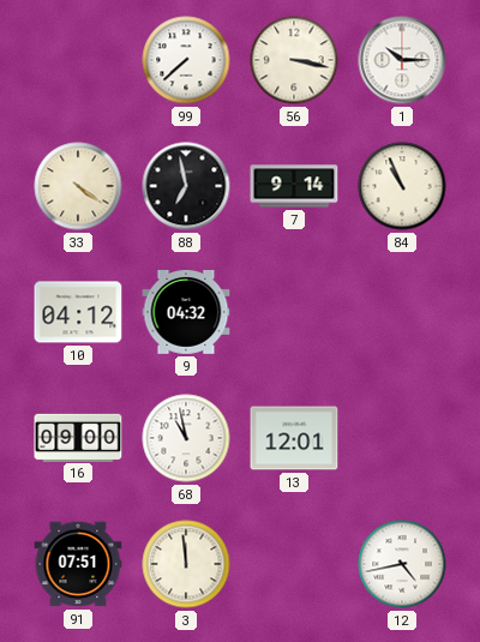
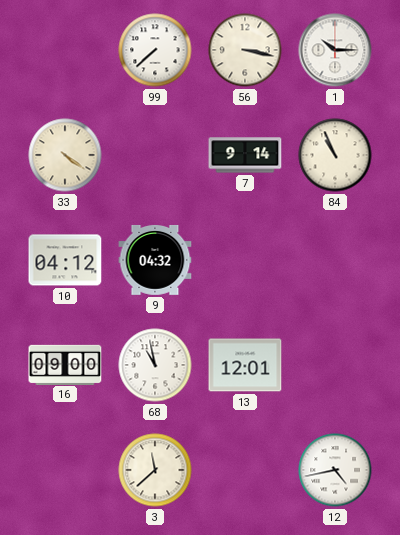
88: 6:58 -> none (186, 186)
91: 07:51 -> none (78, 564)
3: 11:59 -> 11:38 (155, 470)
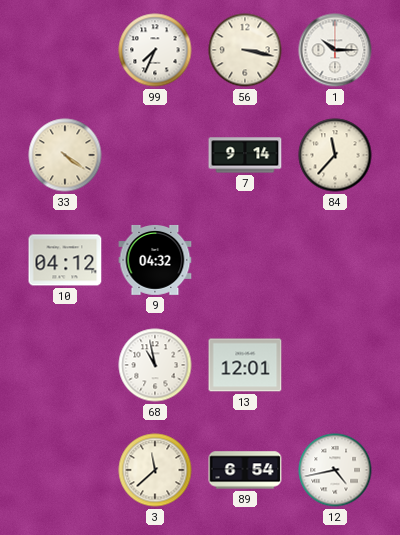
99: 7:38 -> 7:34 (155, 50)
84: 10:56 -> 11:37 (335, 155)
16: 09:00 -> none (65, 364)
89: none -> 6:54 (245, 470)
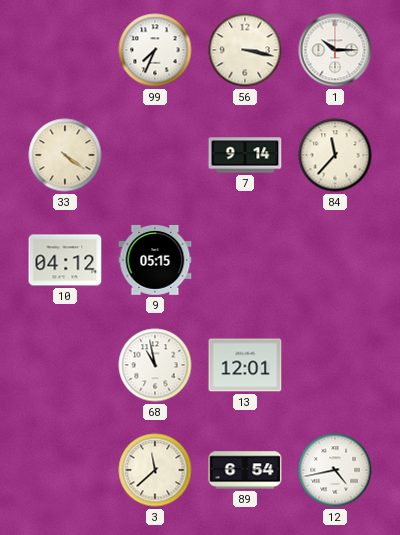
9: 04:32 -> 05:15 (155, 260)
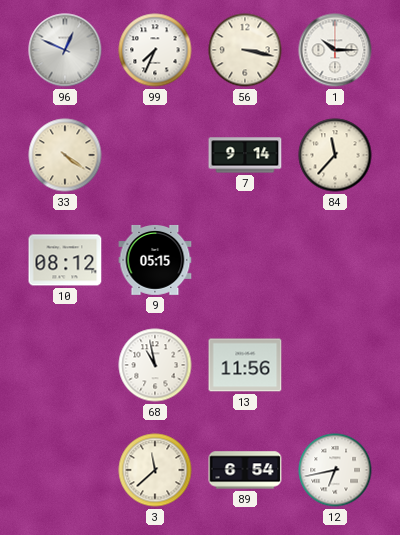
96: none -> 12:49 (65, 50)
10: 04:12 -> 08:12 (65, 260)
13: 12:01 -> 11:56 (245, 365)
12: 4:43 -> 6:43 (335, 470)
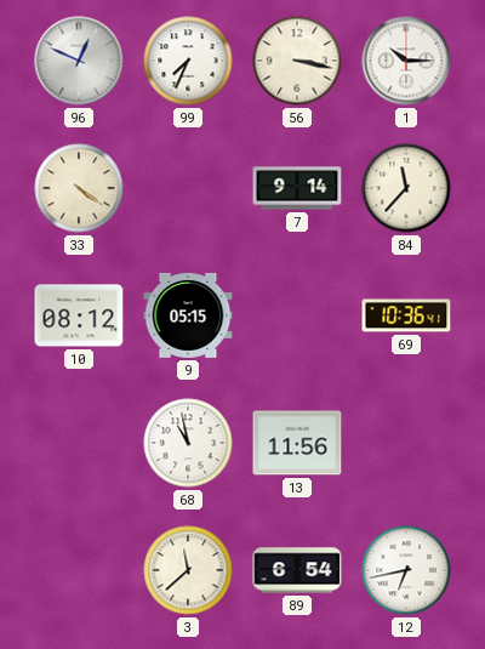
69: none -> 10:36 (406, 315)
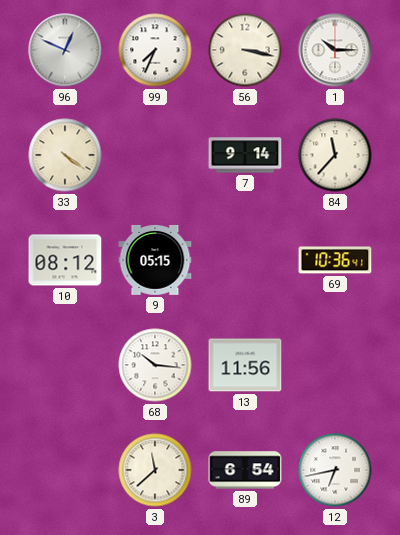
68: 10:58 -> 10:16 (155, 365)
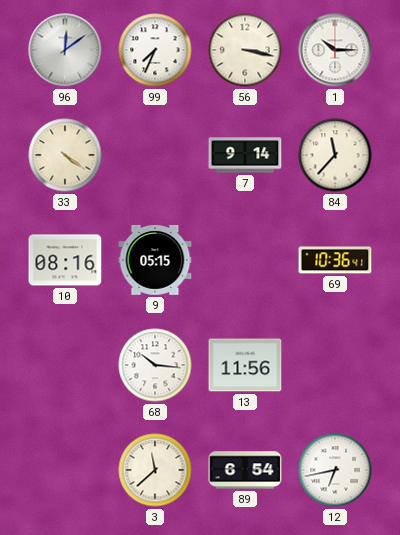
96: 12:49 -> 12:09 (65, 50)
10: 08:12 -> 08:16 (65, 260)
